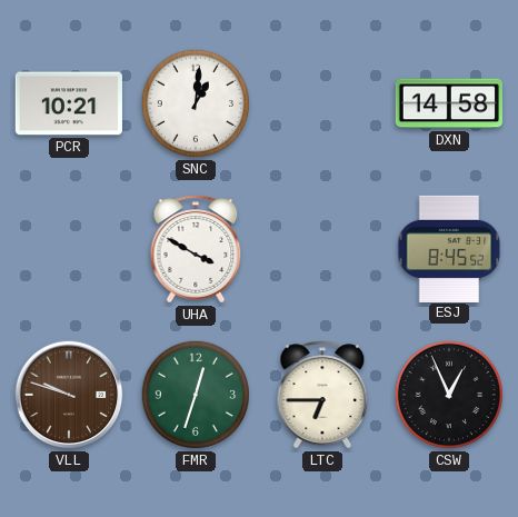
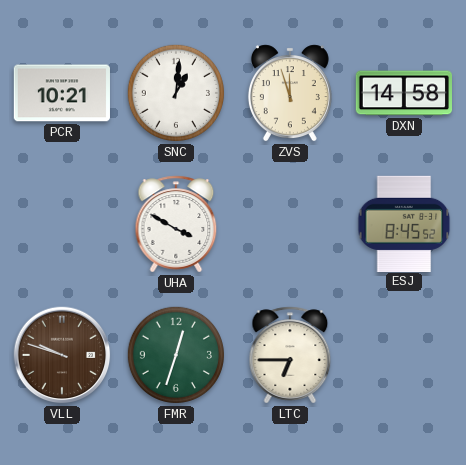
ZVS: none -> 11:57 (290, 93)
CSW: 12:56 -> none (449, 395)
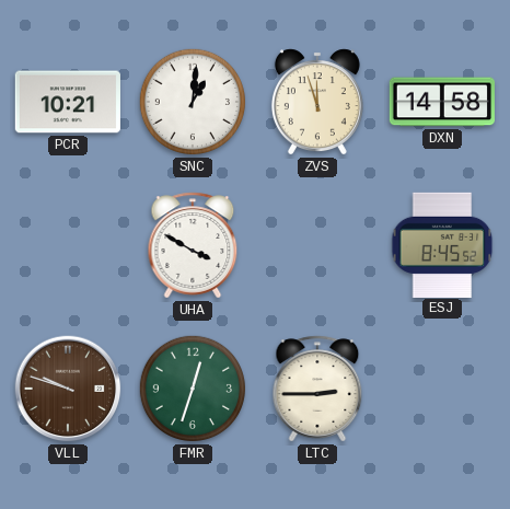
LTC: 6:45 -> 2:45 (317, 389)
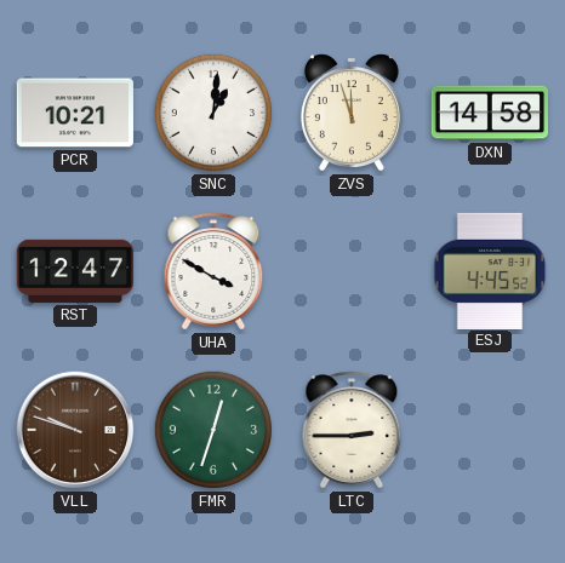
RST: none -> 12:47 (74, 271)
ESJ: 8:45 -> 4:45 (490, 270)
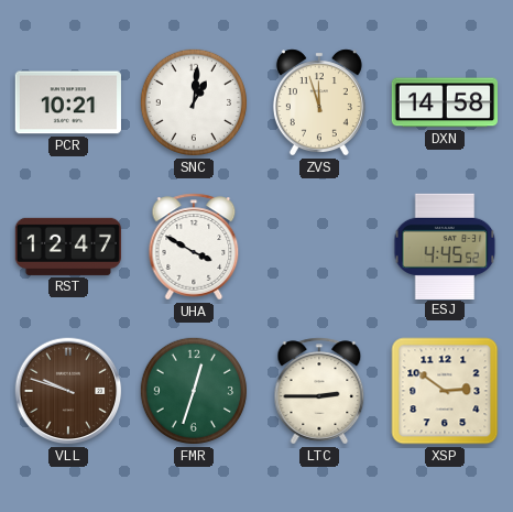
XSP: none -> 2:51 (445, 391)
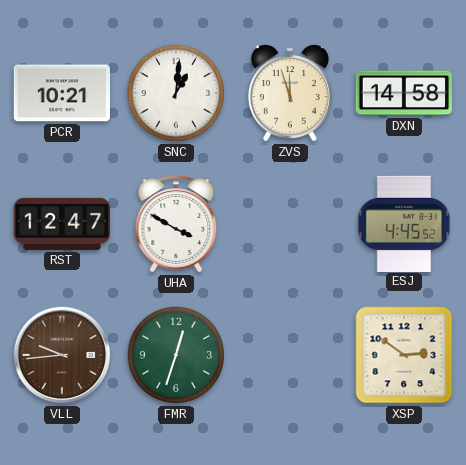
VLL: 9:48 -> 9:44 (62, 355)
LTC: 2:45 -> none (319, 391)
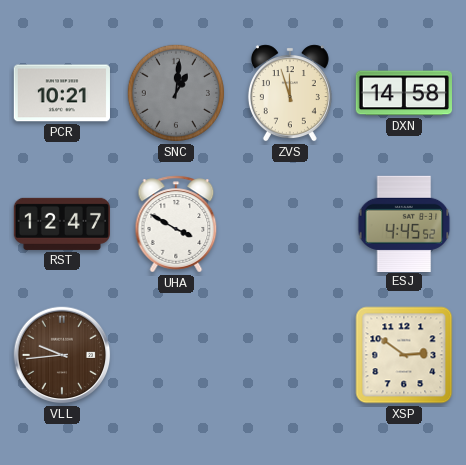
SNC dial: white -> grey (176, 93)
FMR: 12:33 -> none (176, 355)
